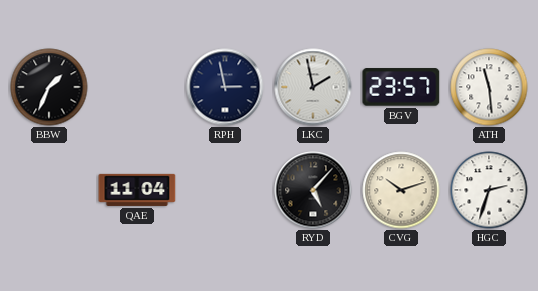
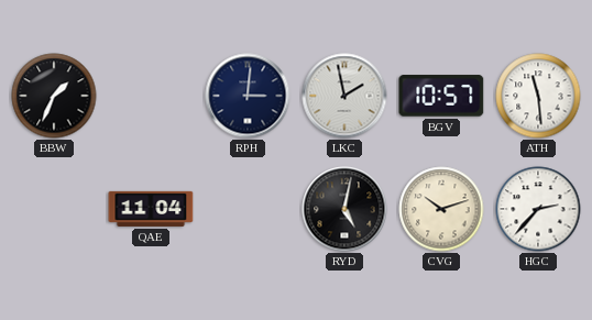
RPH: 2:58 -> 3:01 (248, 96)
BGV: 23:57 -> 10:57 (441, 96)
RYD: 5:07 -> 5:02 (344, 209)
HGC: 2:33 -> 2:37 (538, 209)
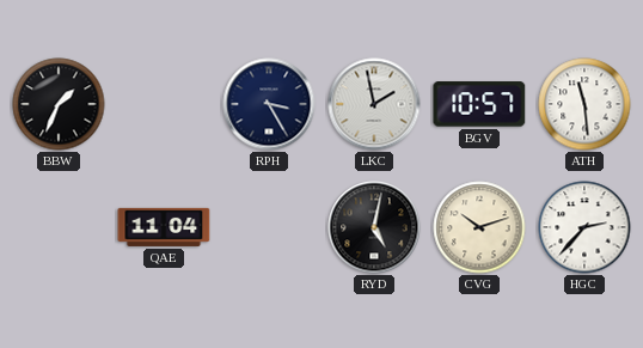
RPH: 3:01 -> 3:25 (269, 104)
